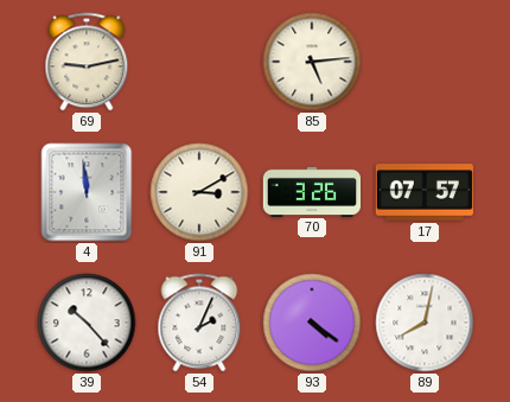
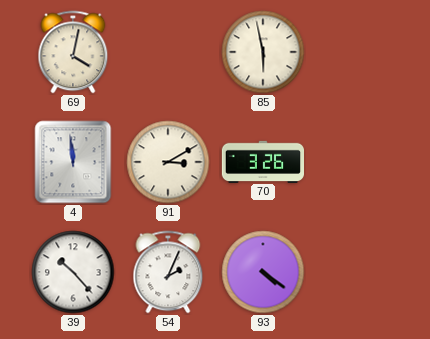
69: 9:13 -> 4:02 (73, 52)
85: 5:14 -> 5:58 (263, 52)
17: 07:57 -> none (425, 192)
89: 8:02 -> none (425, 323)
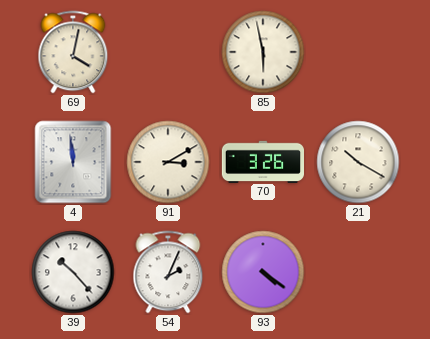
21: none -> 10:20 (358, 162)
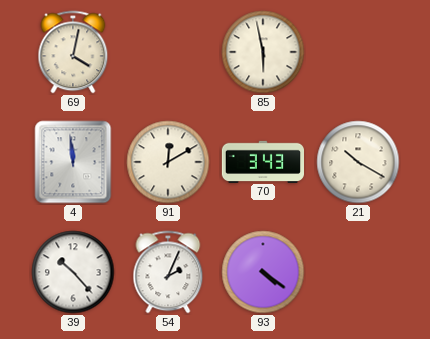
91: 3:10 -> 12:10 (168, 162)
70: 3:26 -> 3:43 (262, 161)
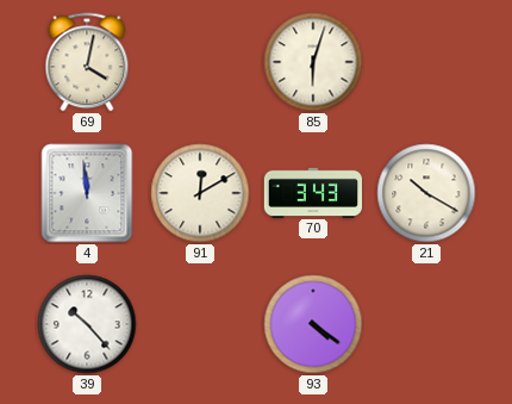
85: 5:58 -> 6:03 (313, 62)
54: 2:04 -> none (168, 272)
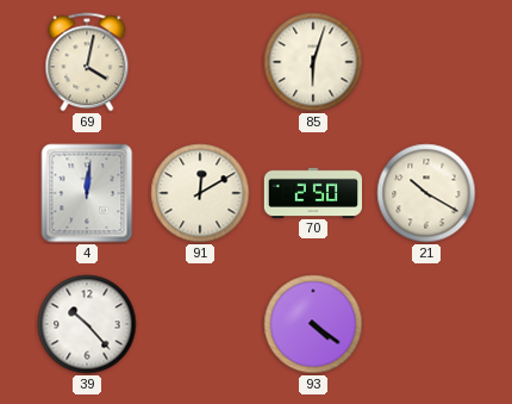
4: 11:59 -> 12:01 (87, 193)
70: 3:43 -> 2:50 (312, 192)
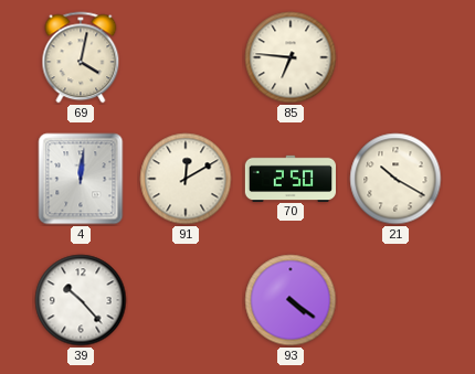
85: 6:03 -> 6:46 (291, 57)
